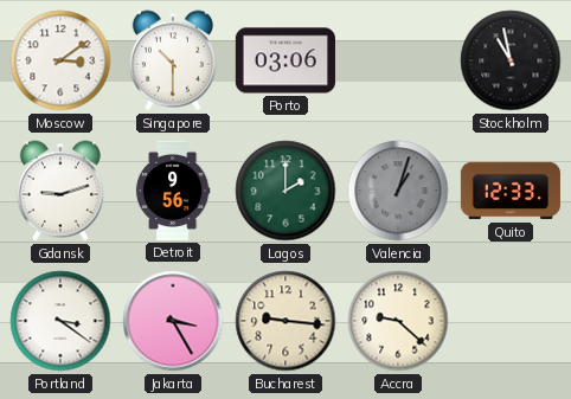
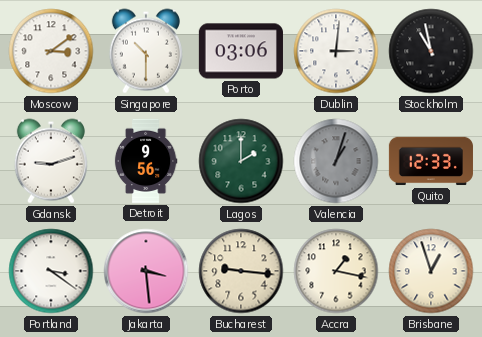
Dublin: none -> 3:01 (336, 51)
Jakarta: 3:25 -> 3:29 (146, 271)
Accra: 9:22 -> 1:17 (336, 271)
Brisbane: none -> 12:57 (431, 271)
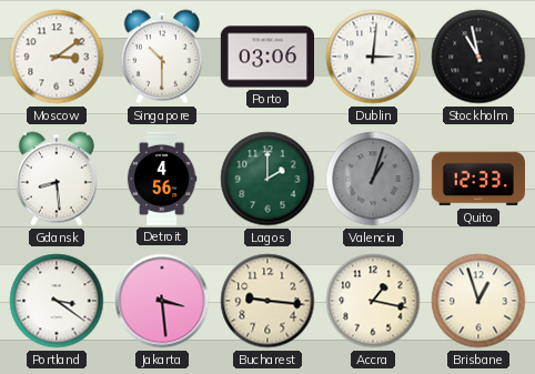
Gdansk: 9:12 -> 8:29 (57, 179)
Detroit: 9:56 -> 4:56 (162, 179)
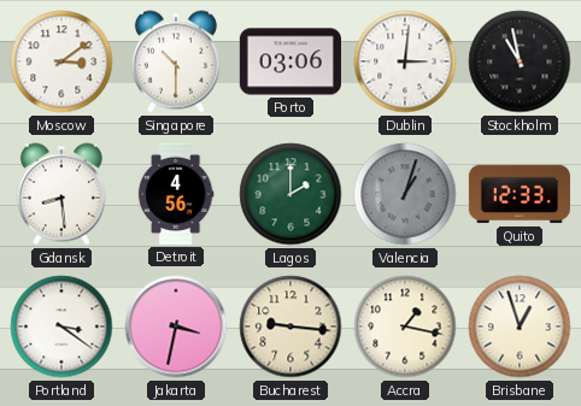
Jakarta: 3:29 -> 3:32 (176, 326)
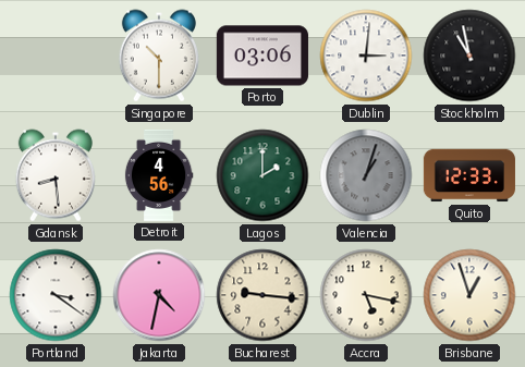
Moscow: 3:09 -> none (61, 61)
Jakarta: 3:32 -> 4:32 (159, 295)
Accra: 1:17 -> 5:17 (366, 295)
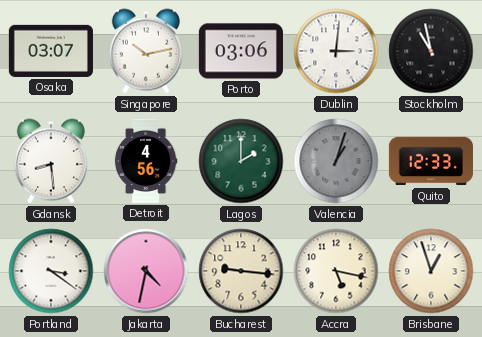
Osaka: none -> 03:07 (51, 51)
Singapore: 10:30 -> 10:13 (146, 51)
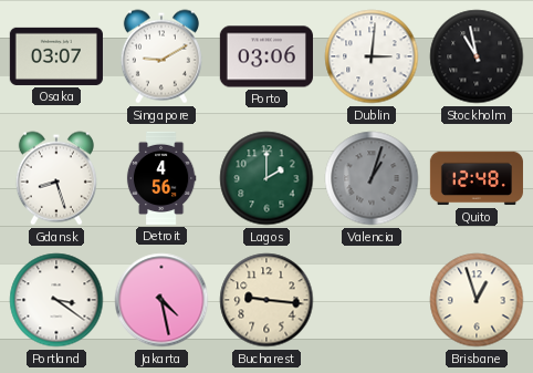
Singapore: 10:13 -> 9:10 (161, 56)
Gdansk: 8:29 -> 8:27 (56, 178)
Quito: 12:33 -> 12:48 (477, 178)
Jakarta: 4:32 -> 4:28 (161, 300)
Accra: 5:17 -> none (336, 271)
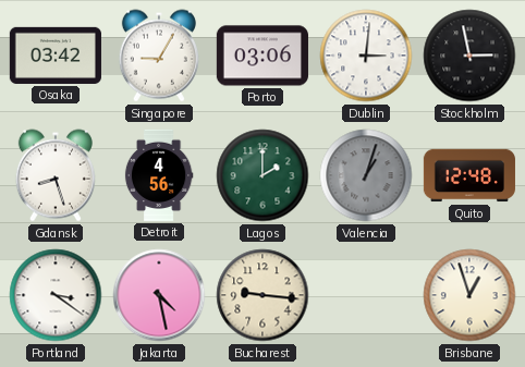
Osaka: 03:07 -> 03:42 (56, 56)
Singapore: 9:10 -> 9:05 (159, 56)
Stockholm: 10:58 -> 2:58 (469, 56)
